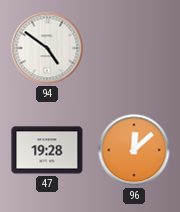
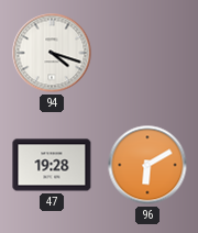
94: 4:51 -> 4:18 (52, 53)
96: 12:08 -> 6:10 (147, 165)
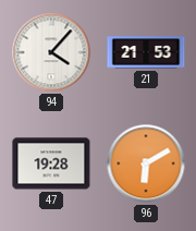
94: 4:18 -> 4:07 (51, 52)
21: none -> 21:53 (146, 52)
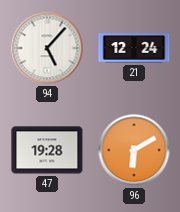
94: 4:07 -> 5:07 (47, 48)
21: 21:53 -> 12:24 (134, 48)
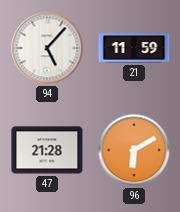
21: 12:24 -> 11:59 (134, 48)
47: 19:28 -> 21:28 (47, 150)
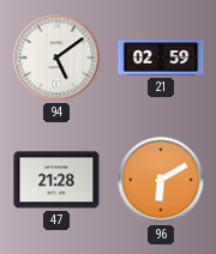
94: 5:07 -> 5:09 (56, 58)
21: 11:59 -> 02:59 (161, 58)
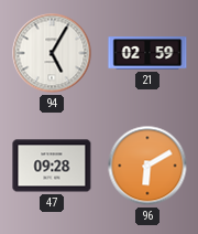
94: 5:09 -> 5:05 (52, 53)
47: 21:28 -> 09:28 (52, 166)
